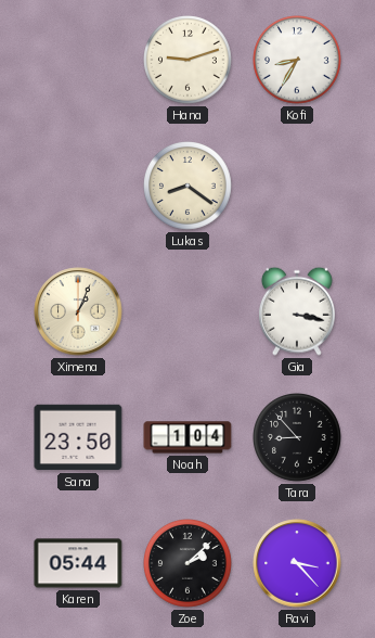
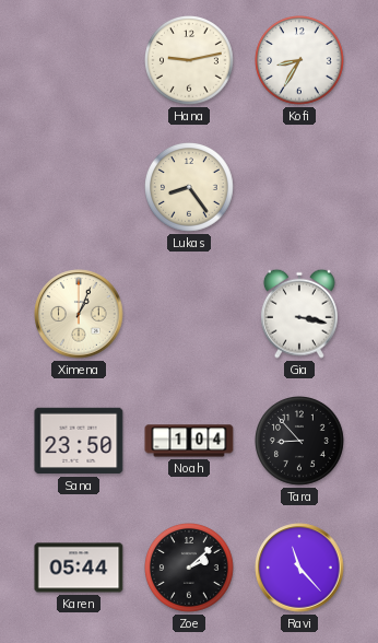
Hana: 9:12 -> 9:13 (190, 61)
Lukas: 8:21 -> 8:24 (190, 188)
Ravi: 3:23 -> 11:23 (299, 568)
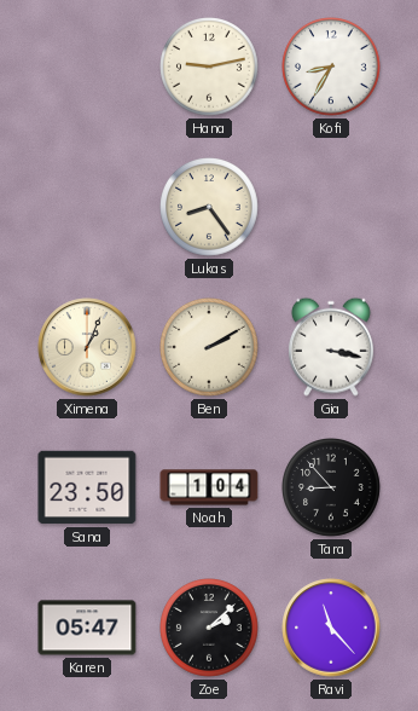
Ben: none -> 2:10 (210, 348)
Karen: 05:44 -> 05:47 (87, 628)
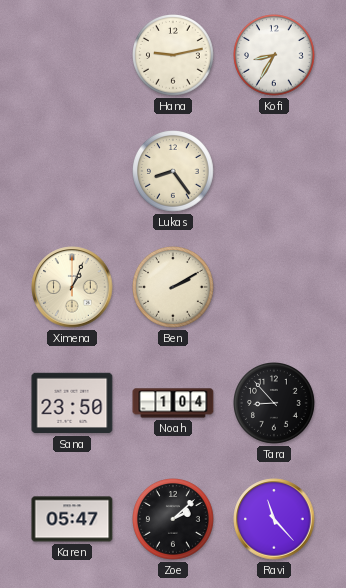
Gia: 3:17 -> none (331, 347)
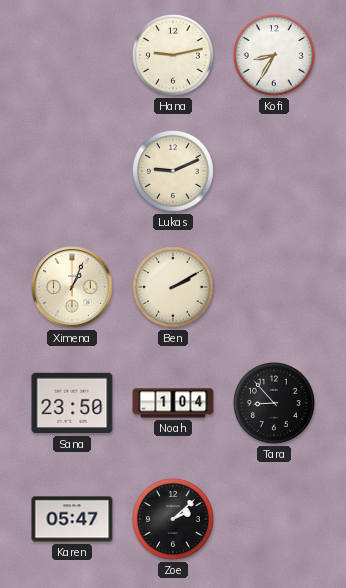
Lukas: 8:24 -> 9:11 (174, 172)
Ravi: 11:23 -> none (274, 519)
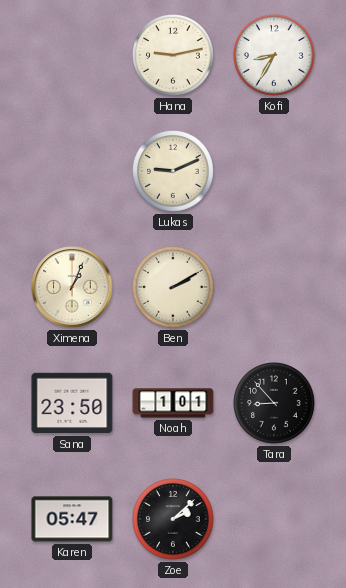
Noah: 1:04 -> 1:01 (173, 403)
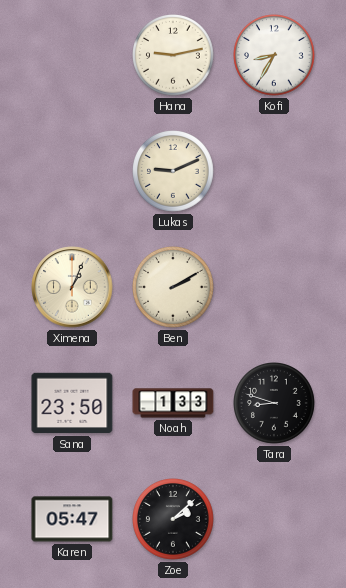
Noah: 1:01 -> 1:33 (173, 403)
Tara: 8:53 -> 8:48 (275, 404)
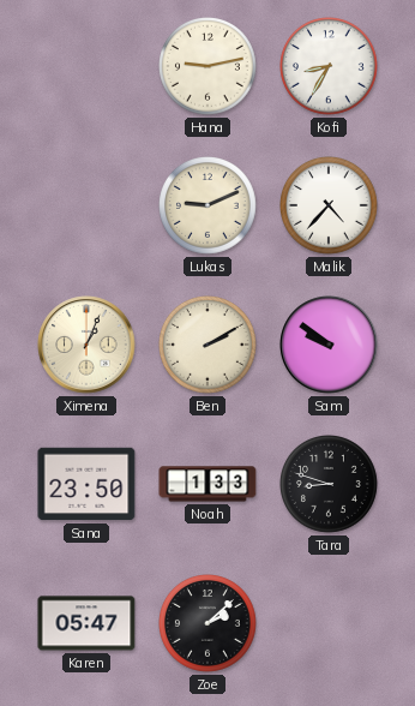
Malik: none -> 4:37 (330, 207)
Sam: none -> 9:51 (329, 345)
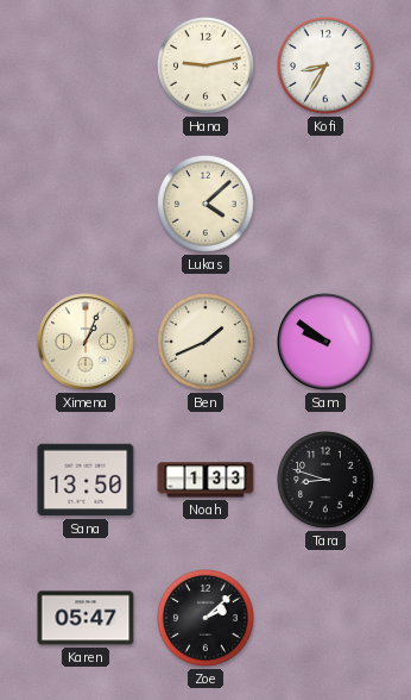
Lukas: 9:11 -> 4:08 (207, 205)
Malik: 4:37 -> none (330, 207)
Ben: 2:10 -> 1:41 (207, 343)
Sana: 23:50 -> 13:50 (86, 480)
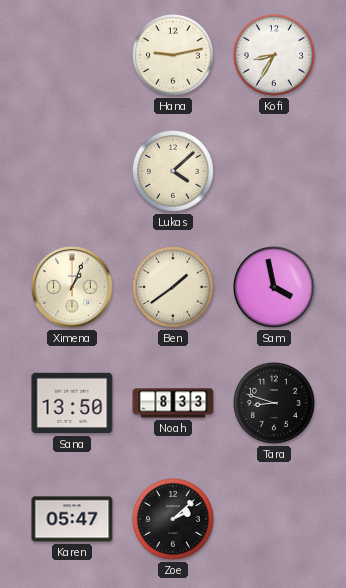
Ben: 1:41 -> 1:39 (174, 288)
Sam: 9:51 -> 3:58 (274, 287)
Noah: 1:33 -> 8:33 (173, 403)
